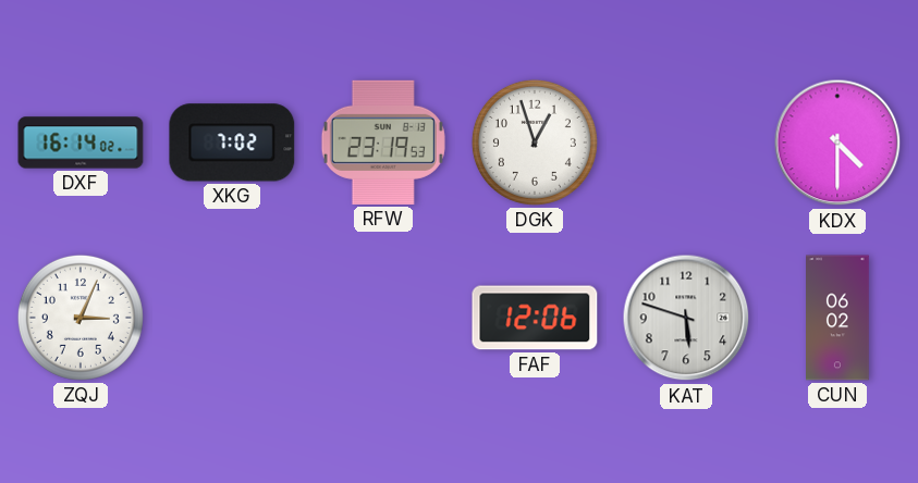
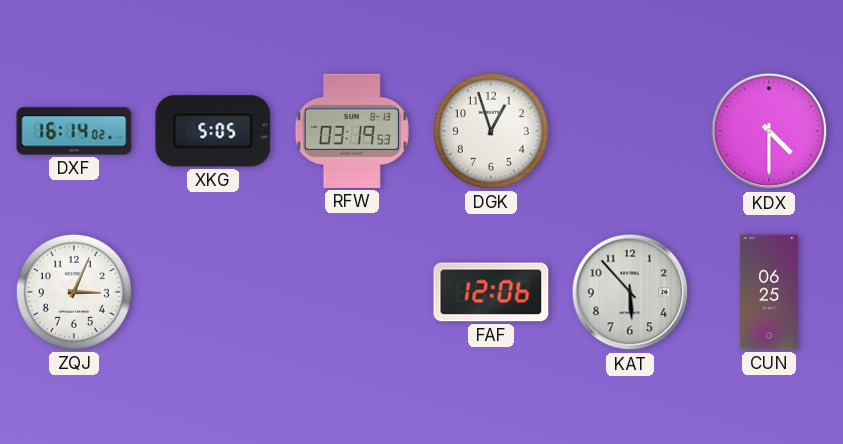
XKG: 7:02 -> 5:05 (213, 131)
RFW: 23:19 -> 03:19 (352, 131)
KAT: 5:48 -> 5:53 (630, 292)
CUN: 06:02 -> 06:25 (770, 292)
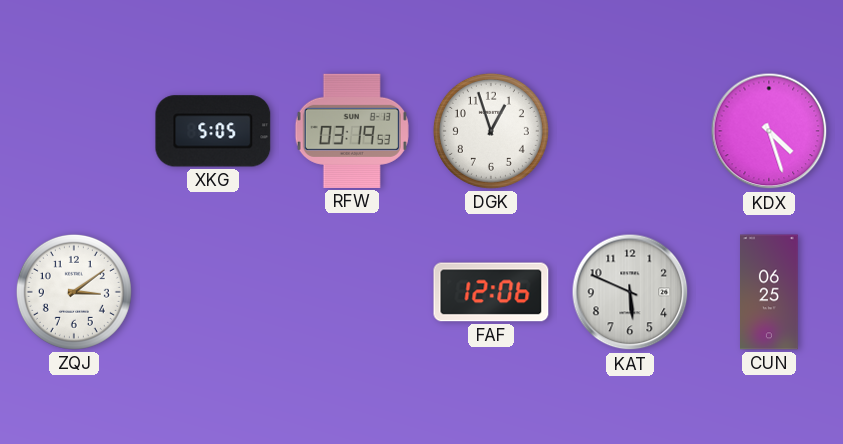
DXF: 16:14 -> none (74, 131)
KDX: 4:30 -> 4:27 (769, 131)
ZQJ: 3:04 -> 3:09 (74, 292)
KAT: 5:53 -> 5:49 (630, 292)
